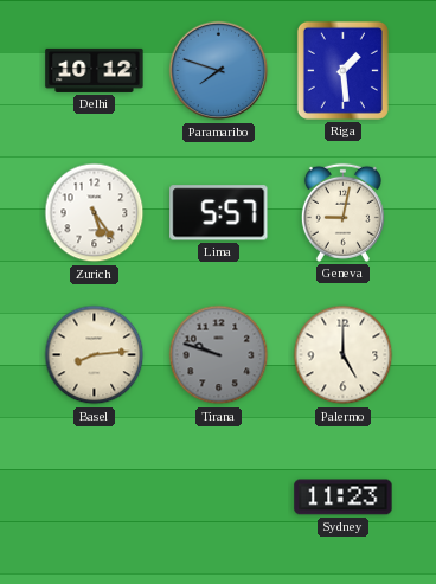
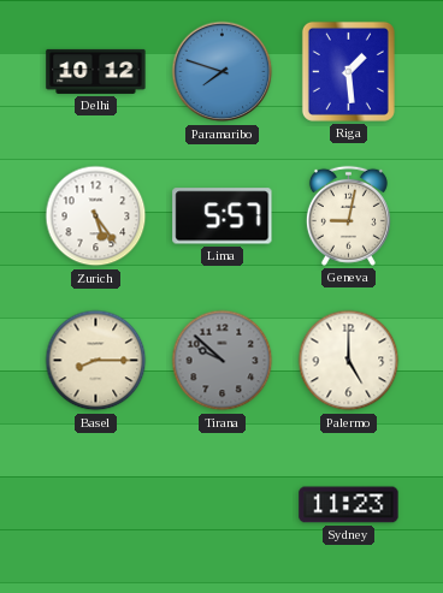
Basel: 8:14 -> 8:15 (96, 361)
Tirana: 9:48 -> 9:52 (223, 361)
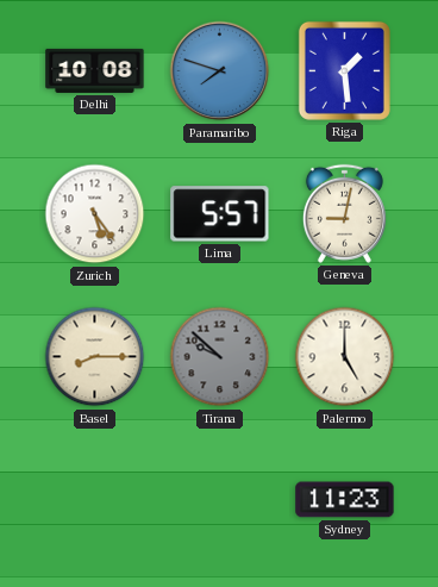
Delhi: 10:12 -> 10:08 (95, 70)
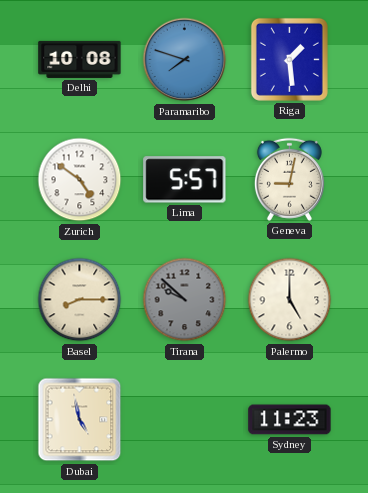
Zurich: 5:24 -> 4:51 (80, 180)
Dubai: none -> 4:58 (80, 420)
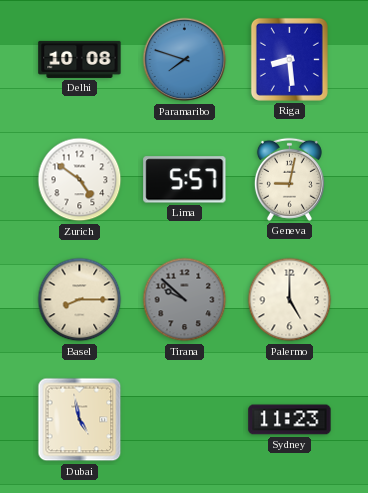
Riga: 1:29 -> 8:29 (289, 59)
